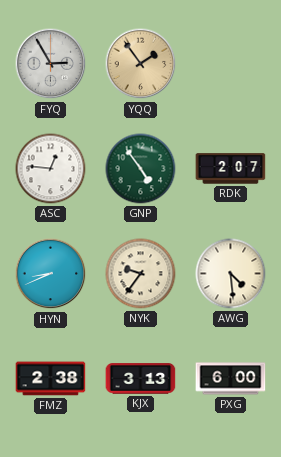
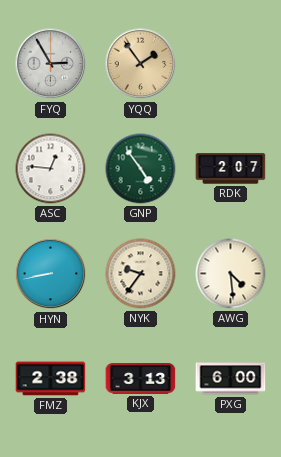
HYN: 8:41 -> 8:43 (51, 274)
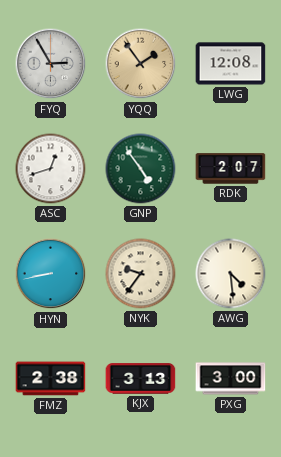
LWG: none -> 12:08 (231, 64)
ASC: 12:46 -> 12:42 (51, 169)
PXG: 6:00 -> 3:00 (231, 379)
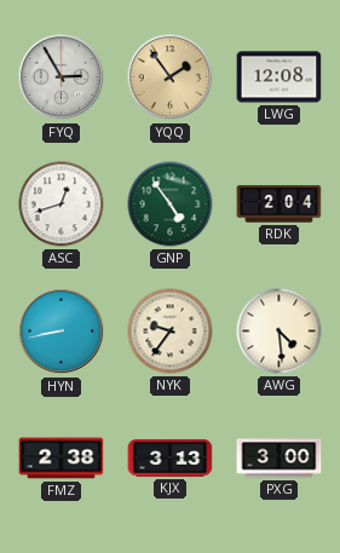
RDK: 2:07 -> 2:04 (280, 205)
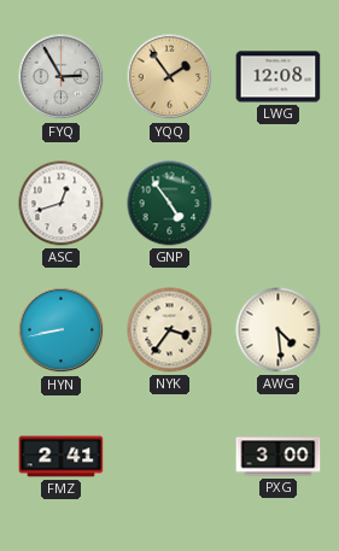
RDK: 2:04 -> none (280, 205)
NYK: 9:36 -> 3:36 (170, 330)
FMZ: 2:38 -> 2:41 (62, 457)
KJX: 3:13 -> none (171, 459)
